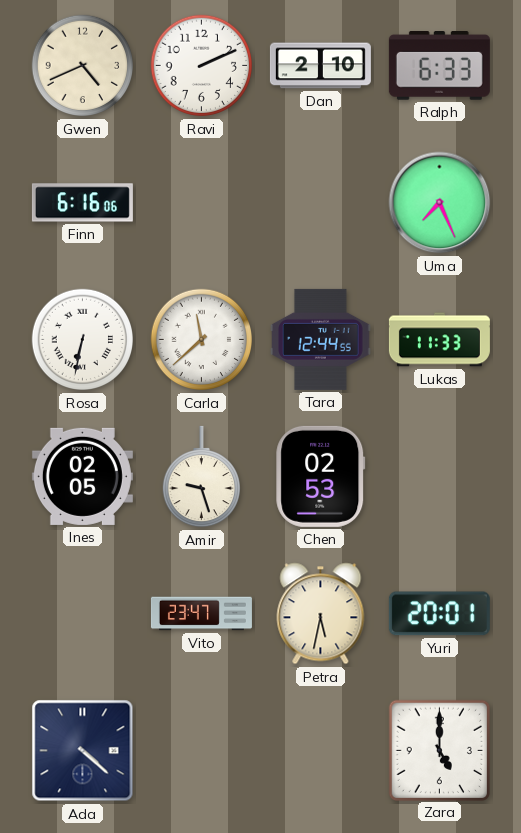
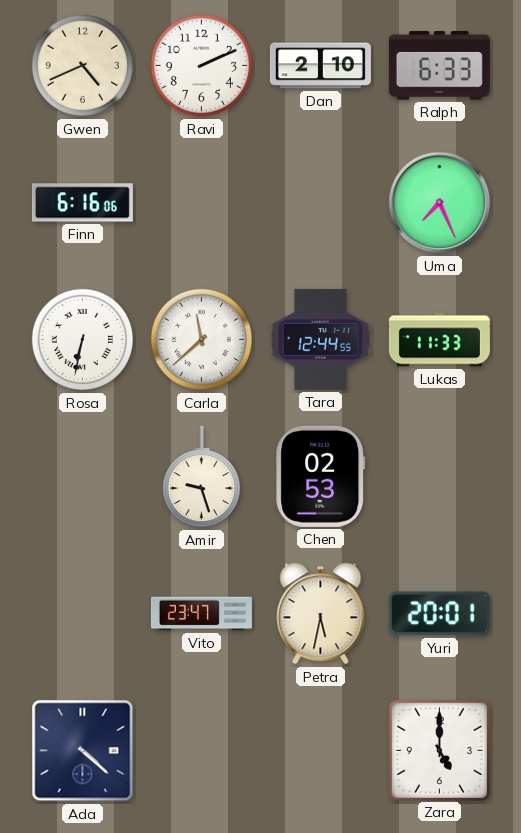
Ines: 02:05 -> none (82, 476)
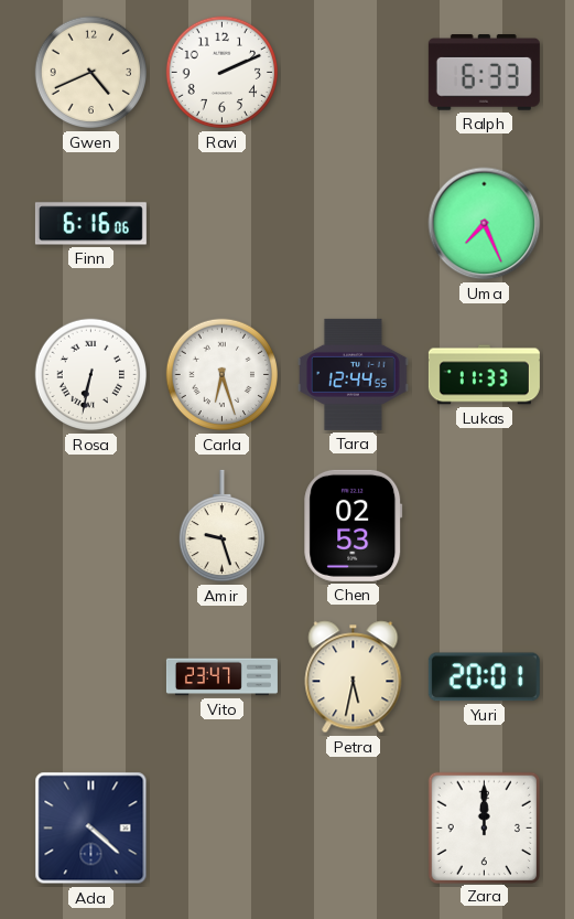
Dan: 2:10 -> none (320, 66)
Carla: 11:38 -> 6:27 (223, 375)
Zara: 5:00 -> 12:00 (484, 827)
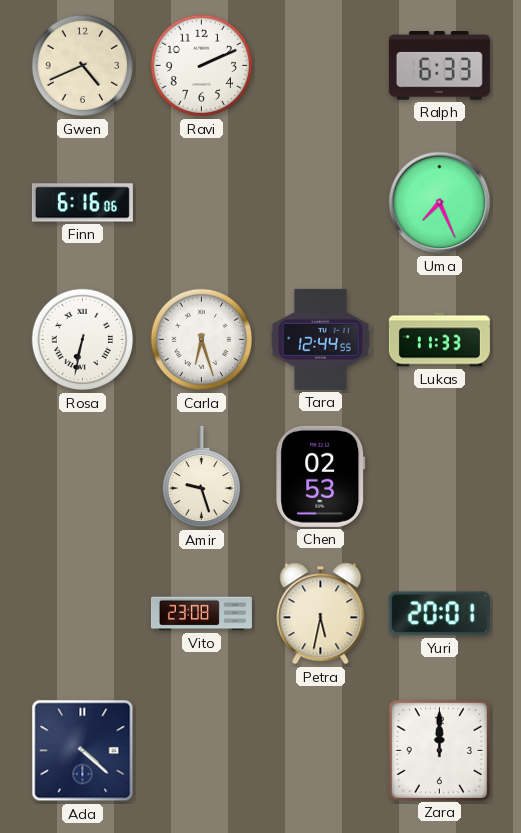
Vito: 23:47 -> 23:08 (201, 614)
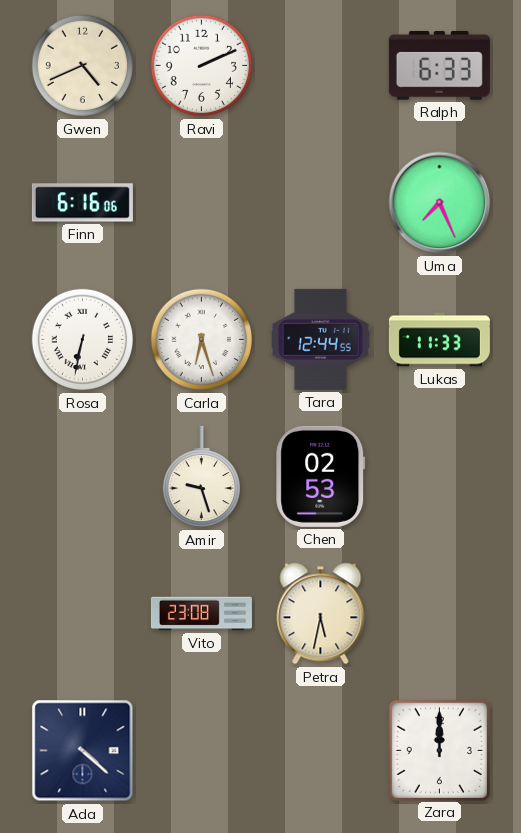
Yuri: 20:01 -> none (439, 614)
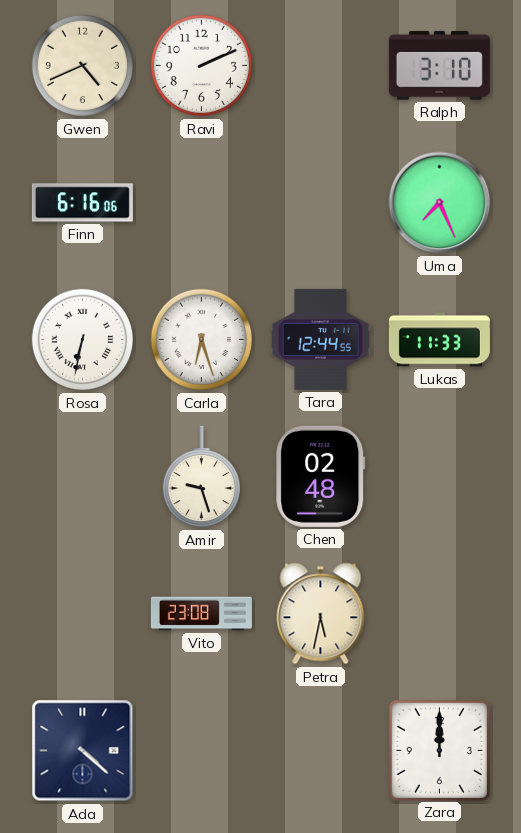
Ralph: 6:33 -> 3:10 (439, 66)
Chen: 02:53 -> 02:48 (321, 476)
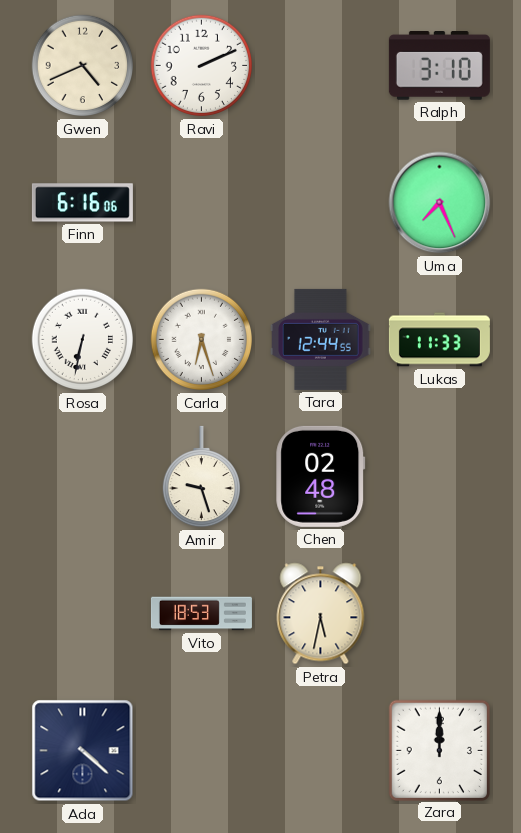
Vito: 23:08 -> 18:53 (201, 614)
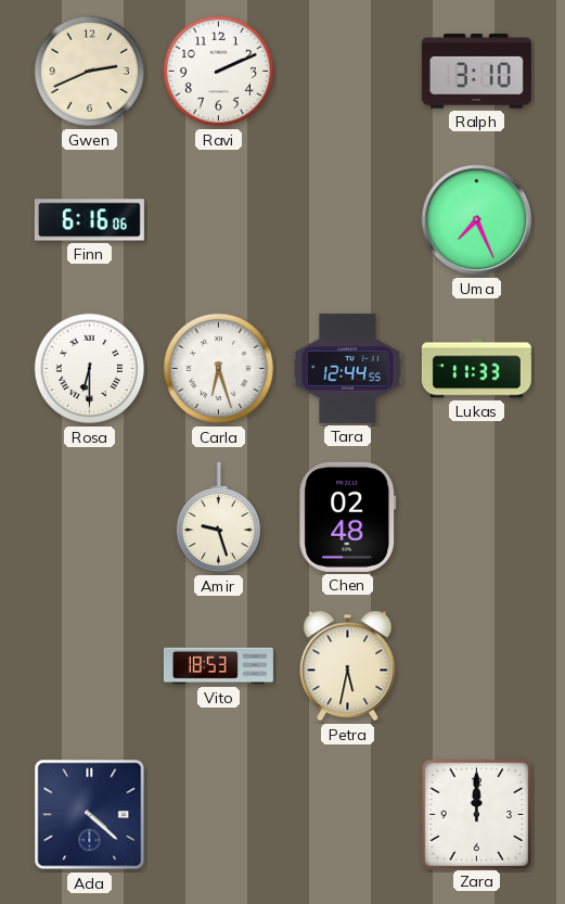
Gwen: 4:41 -> 2:41 (90, 72)
Rosa: 6:32 -> 6:30 (90, 369)
